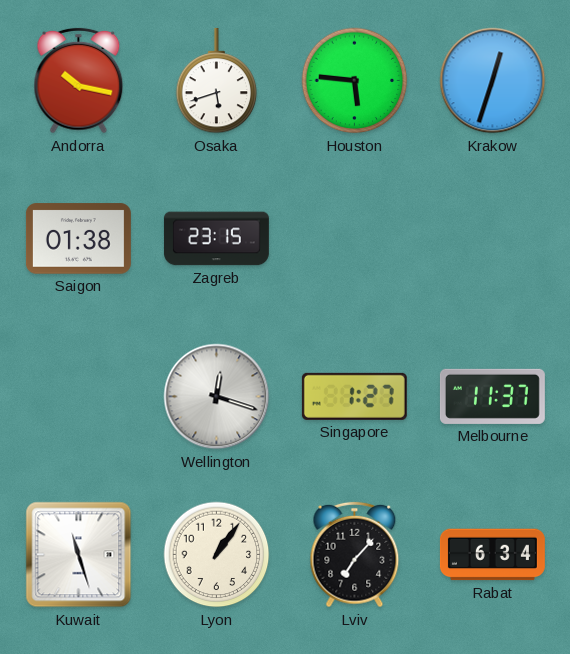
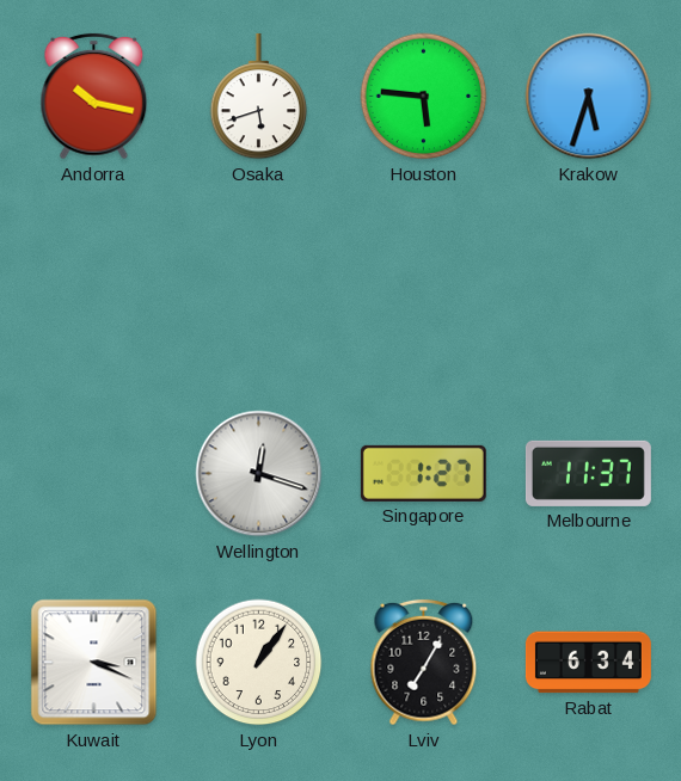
Krakow: 12:33 -> 5:33 (589, 97)
Saigon: 01:38 -> none (78, 239)
Zagreb: 23:15 -> none (216, 239)
Kuwait: 11:27 -> 3:19 (94, 663)
Lviv: 7:07 -> 7:05 (424, 663)
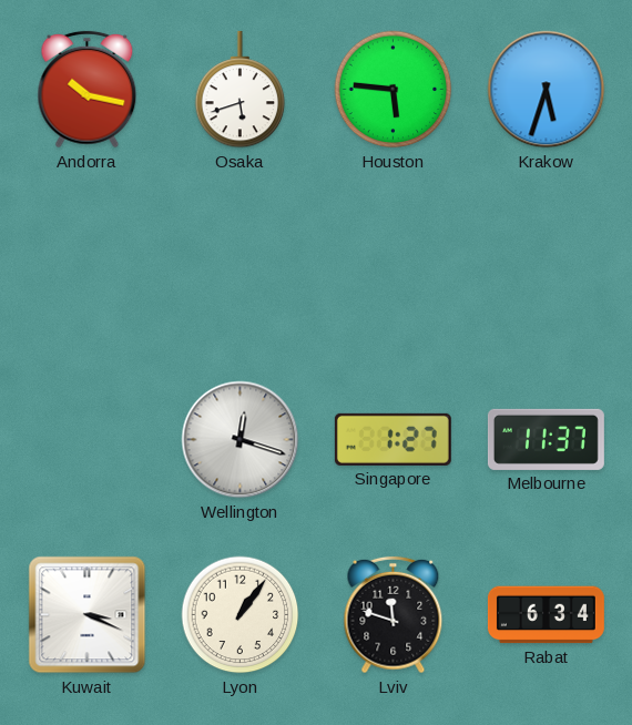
Lviv: 7:05 -> 11:48 (394, 615)
